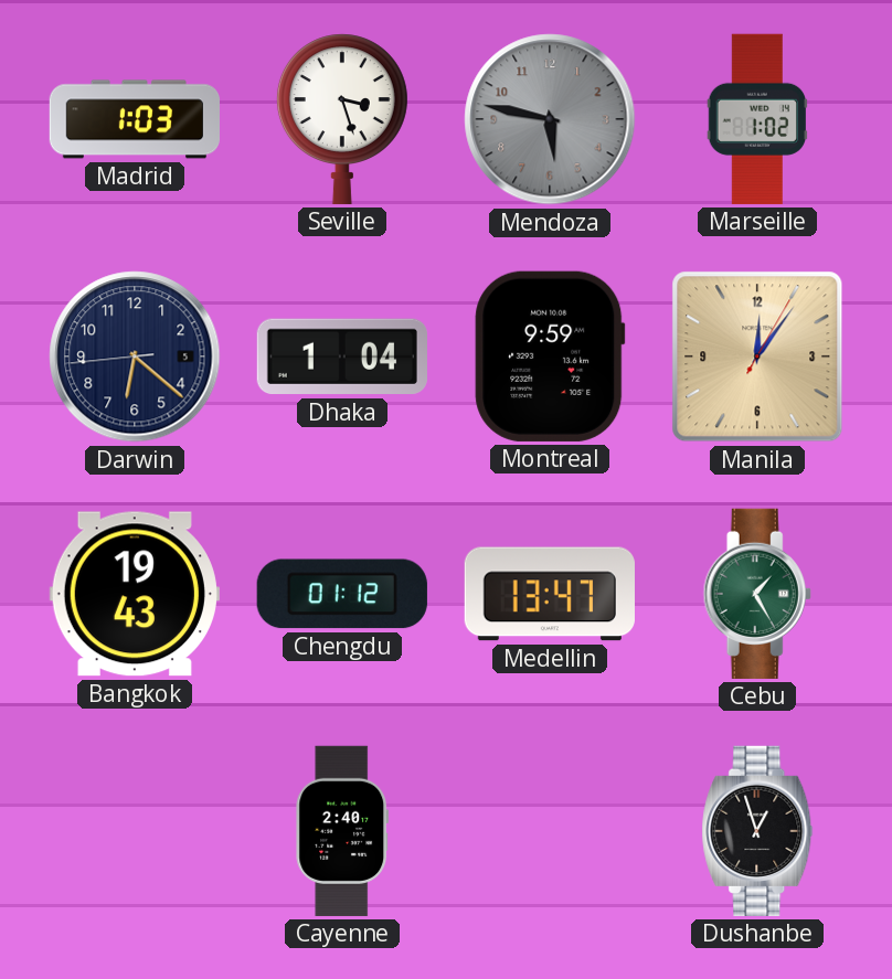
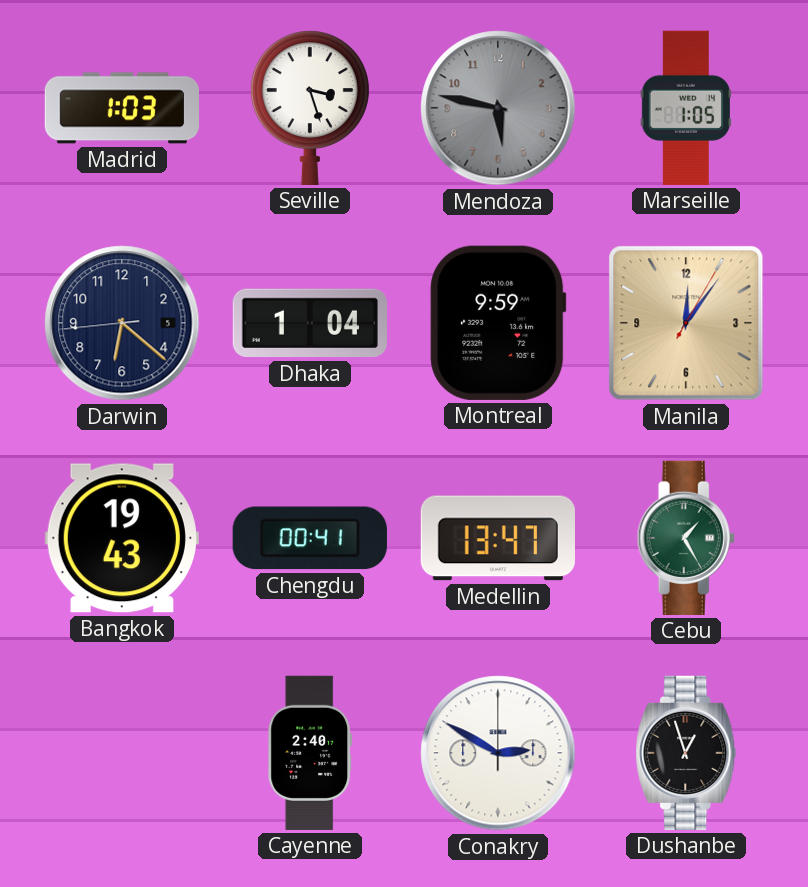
Marseille: 1:02 -> 1:05 (686, 108)
Chengdu: 01:12 -> 00:41 (310, 538)
Conakry: none -> 2:50 (498, 753)
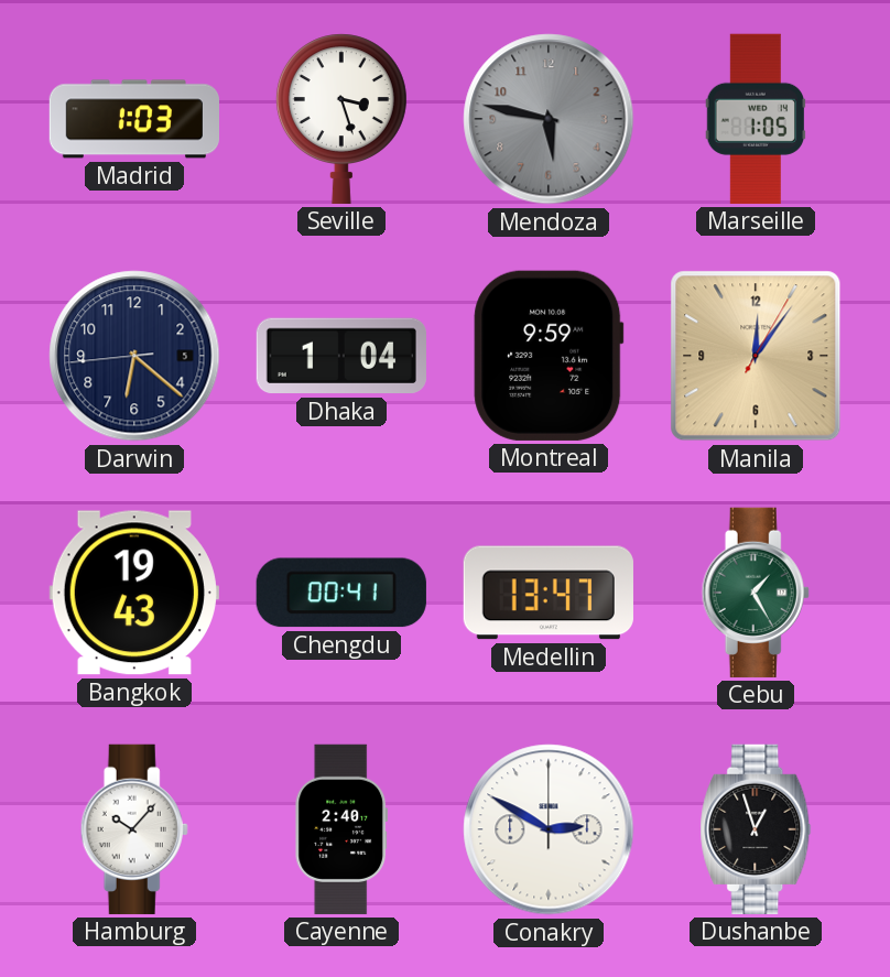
Hamburg: none -> 10:07 (134, 829)
